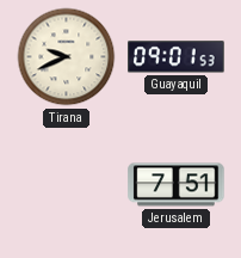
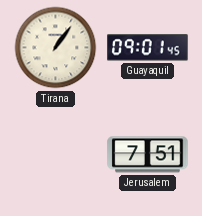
Tirana: 9:41 -> 1:06 (56, 48)
Guayaquil: 09:01:53 -> 09:01:45 (148, 48)
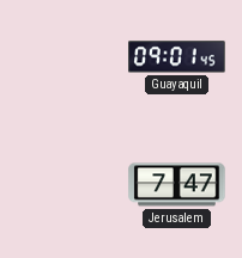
Tirana: 1:06 -> none (56, 48)
Jerusalem: 7:51 -> 7:47 (177, 185)
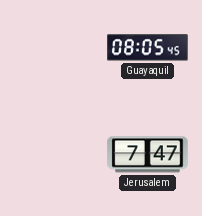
Guayaquil: 09:01 -> 08:05 (148, 48)
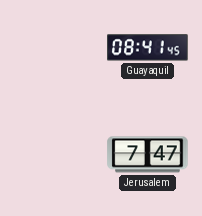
Guayaquil: 08:05 -> 08:41 (148, 48)
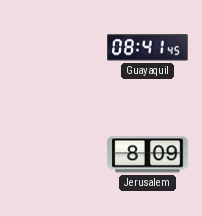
Jerusalem: 7:47 -> 8:09 (148, 155)
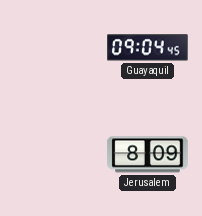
Guayaquil: 08:41 -> 09:04 (148, 48)
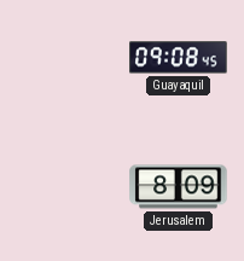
Guayaquil: 09:04 -> 09:08 (179, 58)
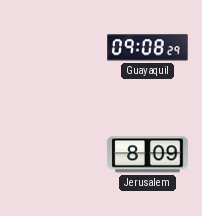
Guayaquil: 09:08:45 -> 09:08:29 (148, 48)
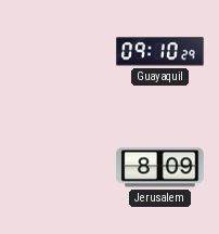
Guayaquil: 09:08 -> 09:10 (160, 52)
